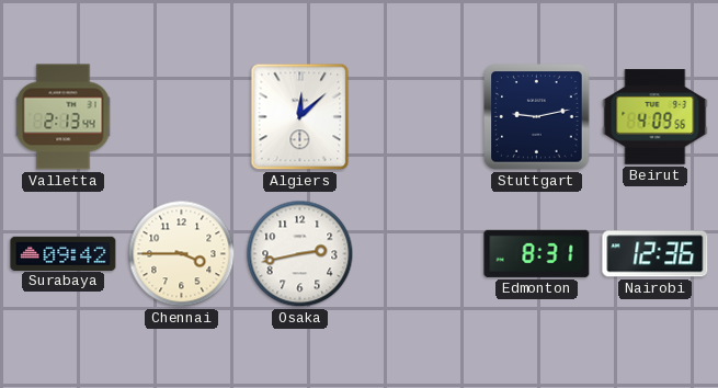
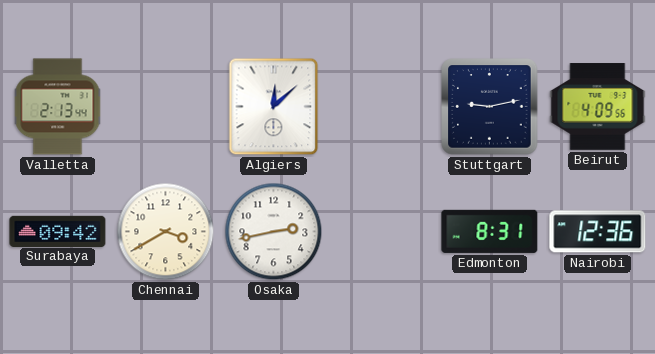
Chennai: 3:45 -> 3:40 (166, 232)
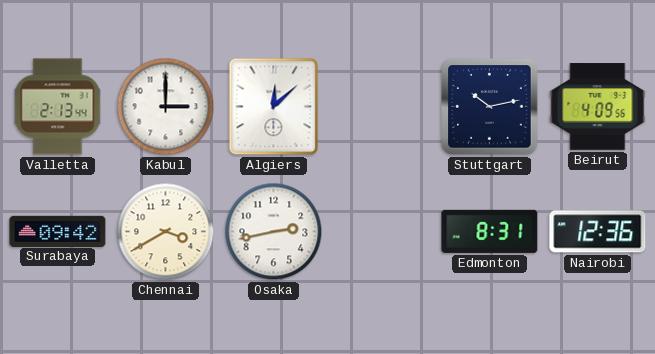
Kabul: none -> 3:00 (166, 107)
Stuttgart: 9:13 -> 10:13 (490, 107)
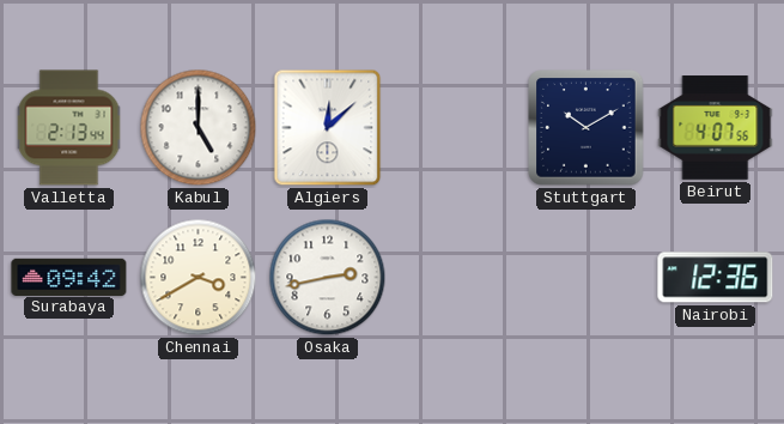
Kabul: 3:00 -> 5:00 (199, 128)
Stuttgart: 10:13 -> 10:10 (587, 128)
Beirut: 4:09 -> 4:07 (716, 128)
Edmonton: 8:31 -> none (490, 231)
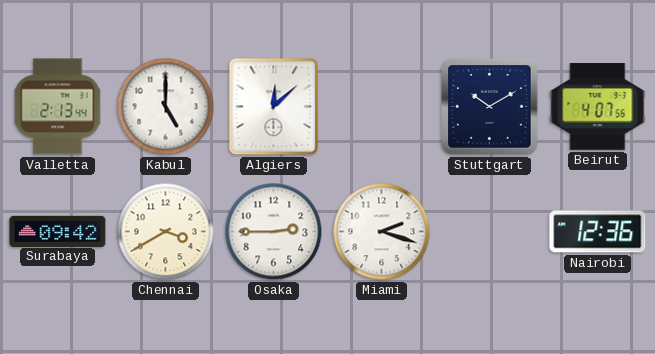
Osaka: 2:43 -> 2:45 (274, 232)
Miami: none -> 2:18 (382, 232)
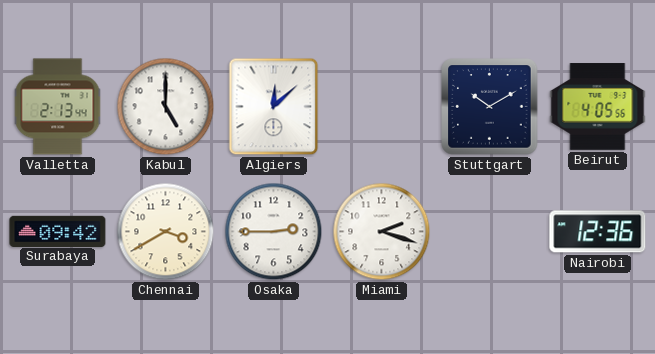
Beirut: 4:07 -> 4:05 (598, 107)
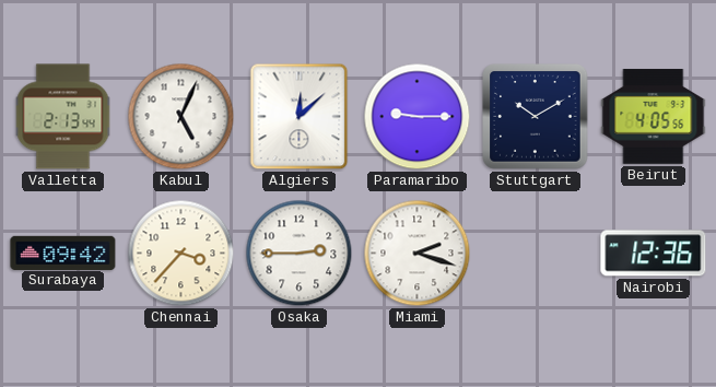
Kabul: 5:00 -> 5:04 (181, 117)
Paramaribo: none -> 9:15 (418, 117)
Chennai: 3:40 -> 3:37 (181, 254)
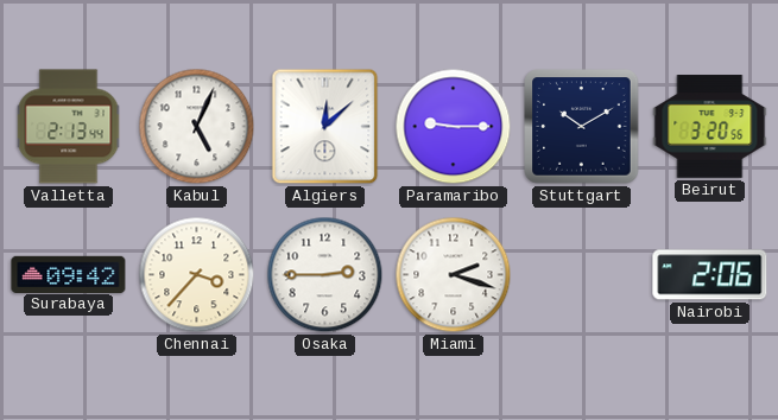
Beirut: 4:05 -> 3:20 (710, 127)
Nairobi: 12:36 -> 2:06 (710, 275)
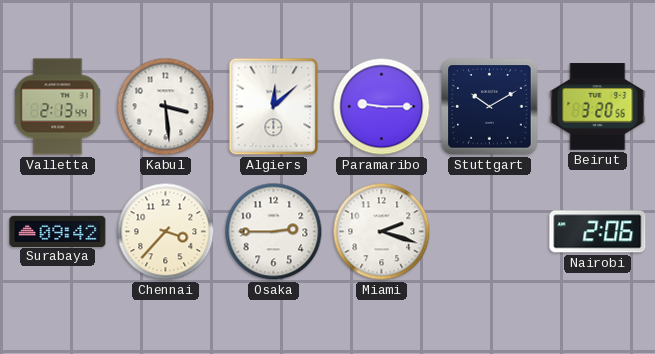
Kabul: 5:04 -> 3:29 (166, 107)
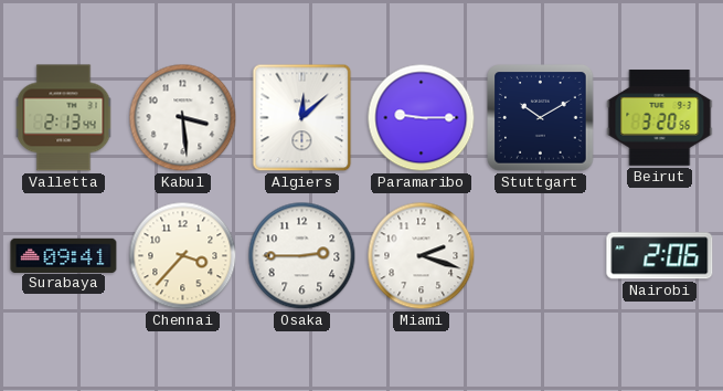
Surabaya: 09:42 -> 09:41 (64, 255)
